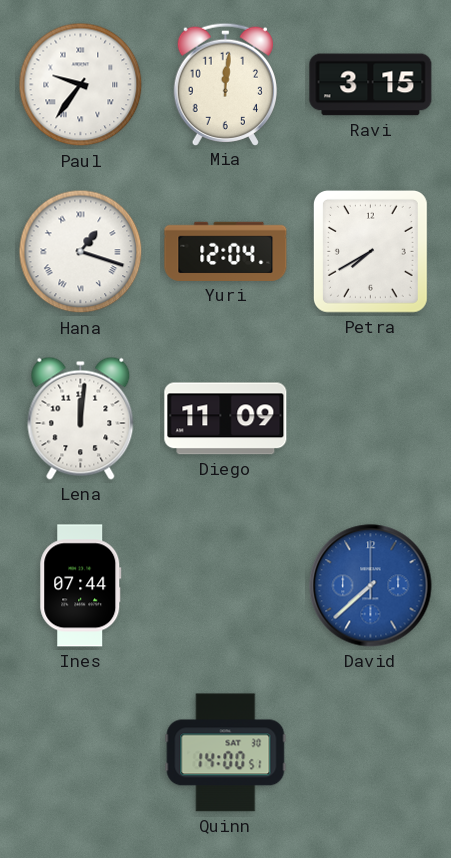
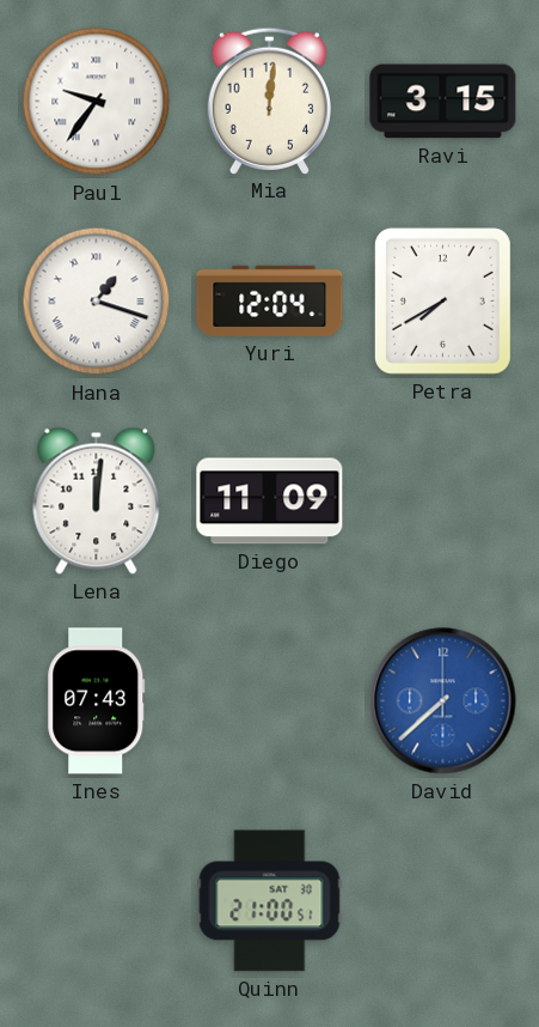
Ines: 07:44 -> 07:43 (97, 701)
Quinn: 14:00 -> 21:00 (270, 901)
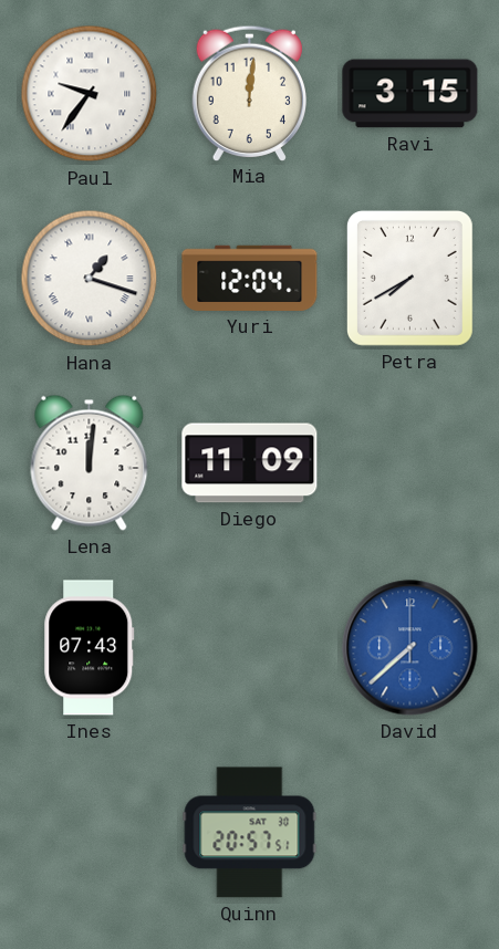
Quinn: 21:00 -> 20:57 (250, 833)
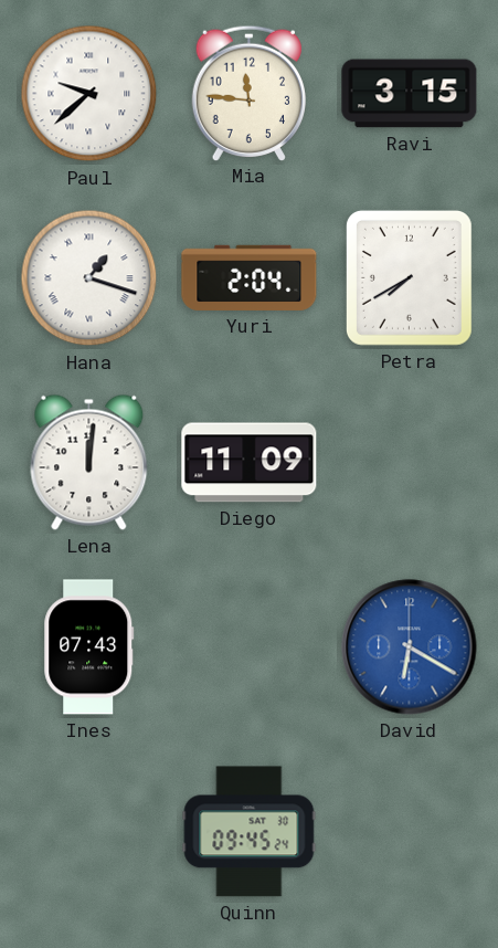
Paul: 9:36 -> 9:38 (89, 94)
Mia: 12:01 -> 11:46 (248, 93)
Yuri: 12:04 -> 2:04 (250, 277)
David: 7:38 -> 6:20 (410, 647)
Quinn: 20:57 -> 09:45 (250, 832)
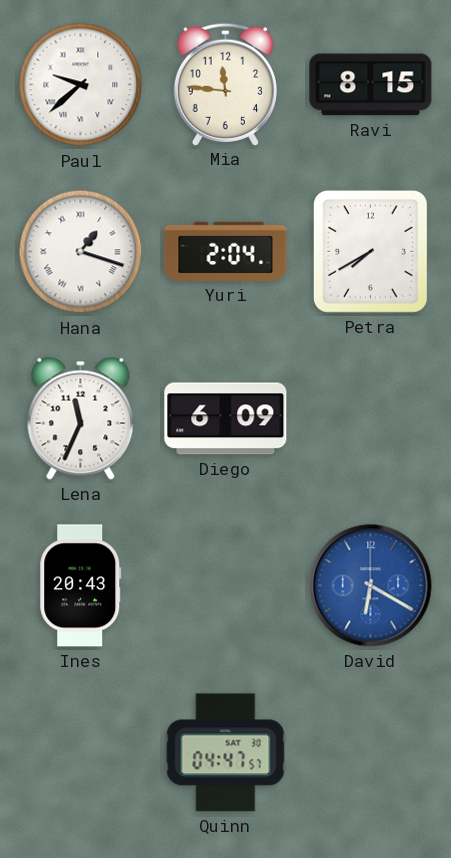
Ravi: 3:15 -> 8:15 (371, 85)
Lena: 12:01 -> 11:34 (81, 418)
Diego: 11:09 -> 6:09 (226, 419)
Ines: 07:43 -> 20:43 (81, 586)
Quinn: 09:45 -> 04:47 (226, 753)
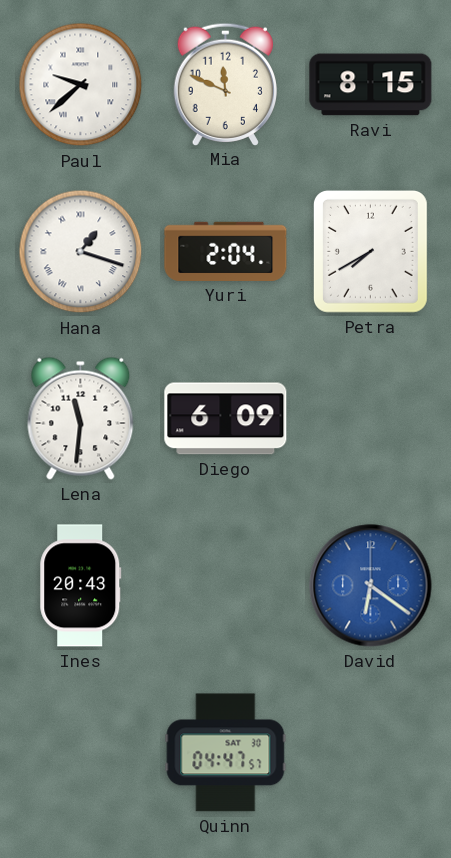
Mia: 11:46 -> 11:49 (225, 84)
Lena: 11:34 -> 11:31 (81, 418)
David: 6:20 -> 6:21 (371, 586)
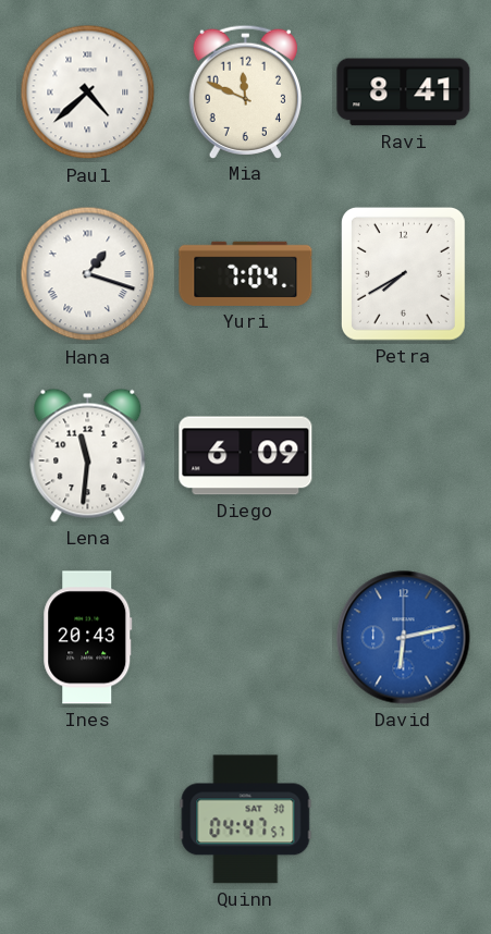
Paul: 9:38 -> 4:38 (88, 93)
Ravi: 8:15 -> 8:41 (404, 93)
Yuri: 2:04 -> 7:04 (246, 273)
David: 6:21 -> 6:13 (404, 638)
